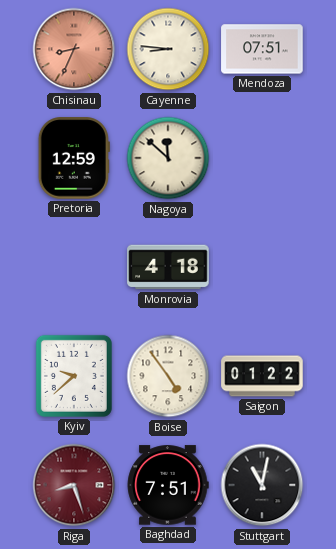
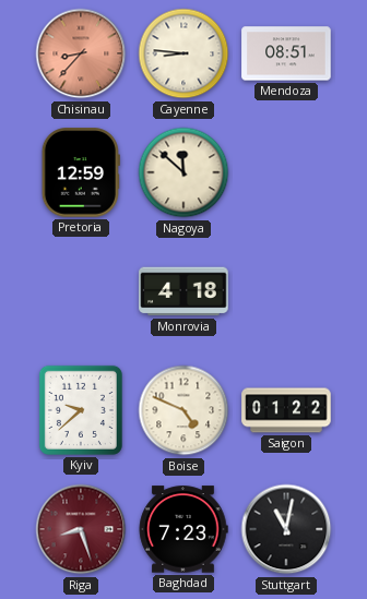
Chisinau: 8:34 -> 8:37 (81, 53)
Mendoza: 07:51 -> 08:51 (286, 53)
Boise: 4:54 -> 4:49 (183, 410)
Baghdad: 7:51 -> 7:23 (183, 529)
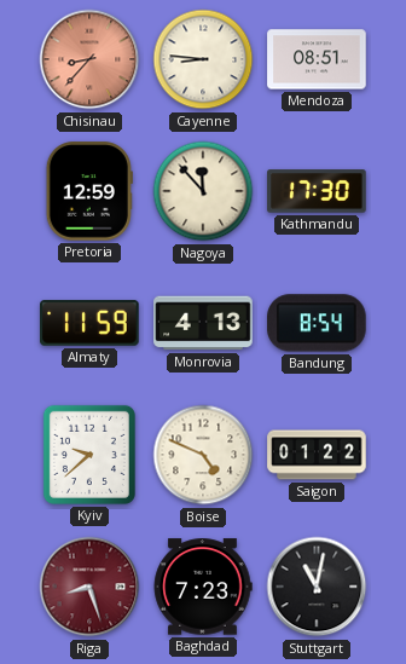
Nagoya: 11:52 -> 11:53 (203, 191)
Kathmandu: none -> 17:30 (317, 191)
Almaty: none -> 11:59 (89, 323)
Monrovia: 4:18 -> 4:13 (203, 323)
Bandung: none -> 8:54 (317, 323)
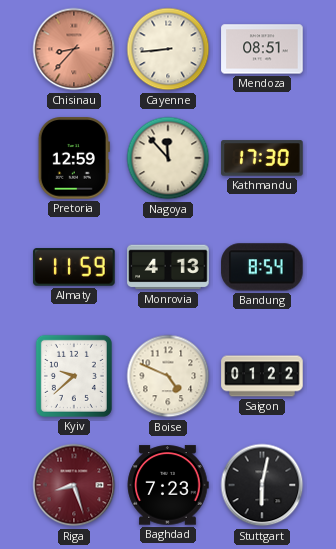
Cayenne: 8:46 -> 8:44 (168, 49)
Stuttgart: 11:02 -> 6:02 (262, 485)
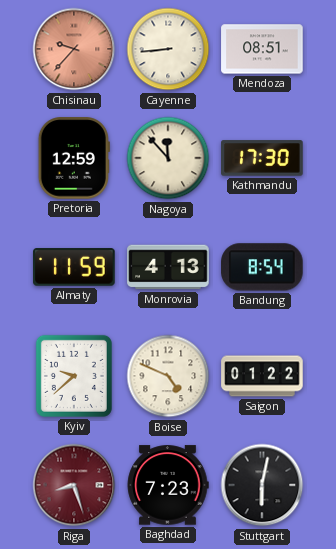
Chisinau: 8:37 -> 9:37 (74, 49)
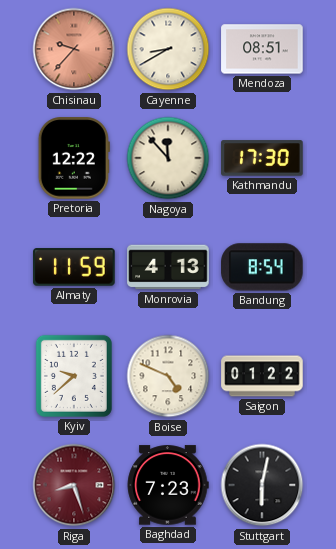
Cayenne: 8:44 -> 8:40 (168, 49)
Pretoria: 12:59 -> 12:22 (74, 158)
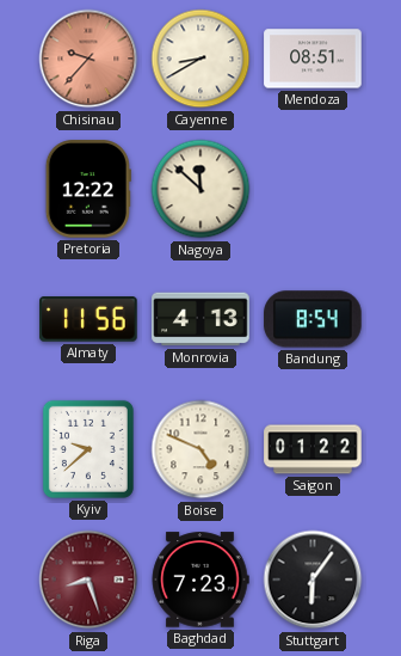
Nagoya: 11:53 -> 11:52 (200, 189)
Kathmandu: 17:30 -> none (262, 158)
Almaty: 11:59 -> 11:56 (88, 319)
Stuttgart: 6:02 -> 6:06 (313, 580)
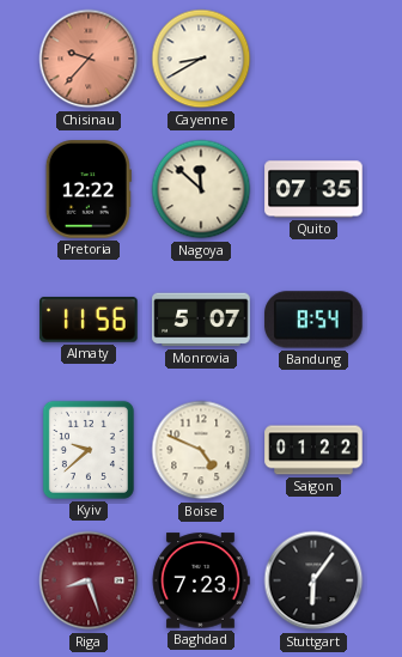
Mendoza: 08:51 -> none (313, 59)
Quito: none -> 07:35 (313, 189)
Monrovia: 4:13 -> 5:07 (201, 320)
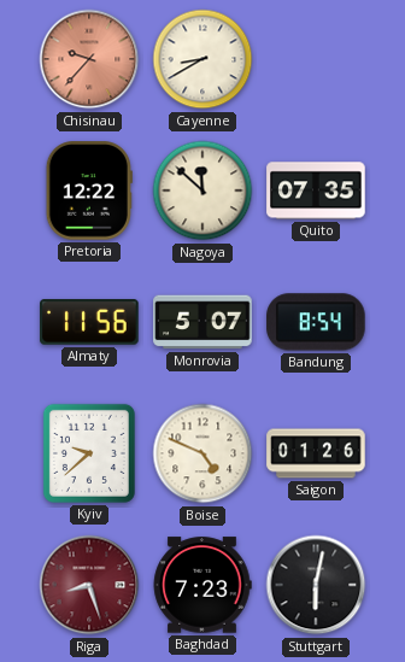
Saigon: 01:22 -> 01:26 (316, 453)
Stuttgart: 6:06 -> 6:02 (316, 585)
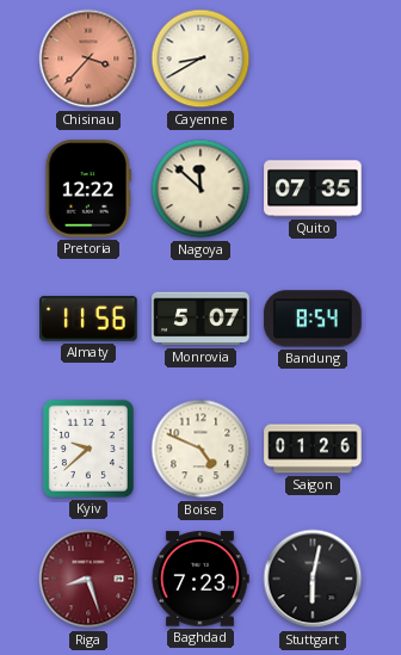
Chisinau: 9:37 -> 3:37 (88, 58)
